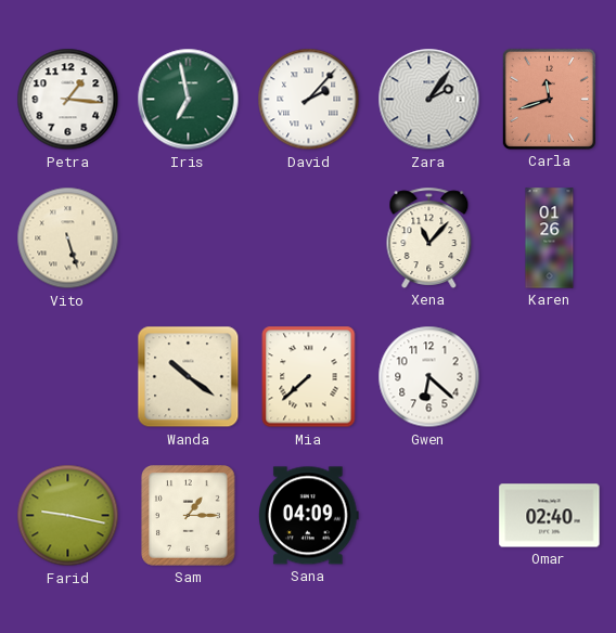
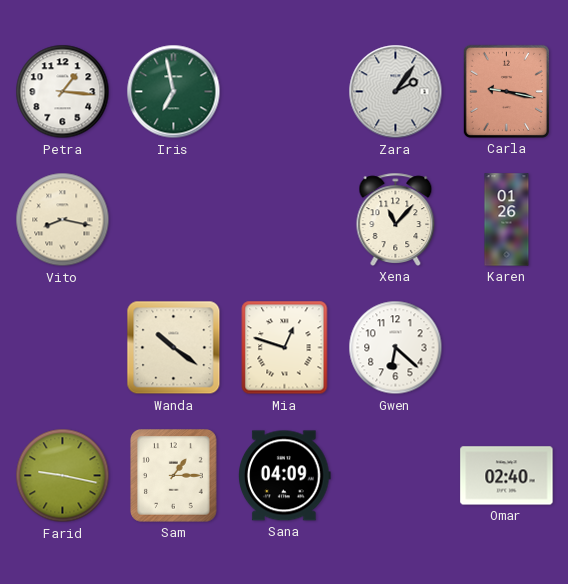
David: 2:07 -> none (309, 100)
Carla: 11:42 -> 9:17 (506, 91)
Vito: 5:27 -> 8:17 (63, 220)
Mia: 7:38 -> 12:48 (285, 348)
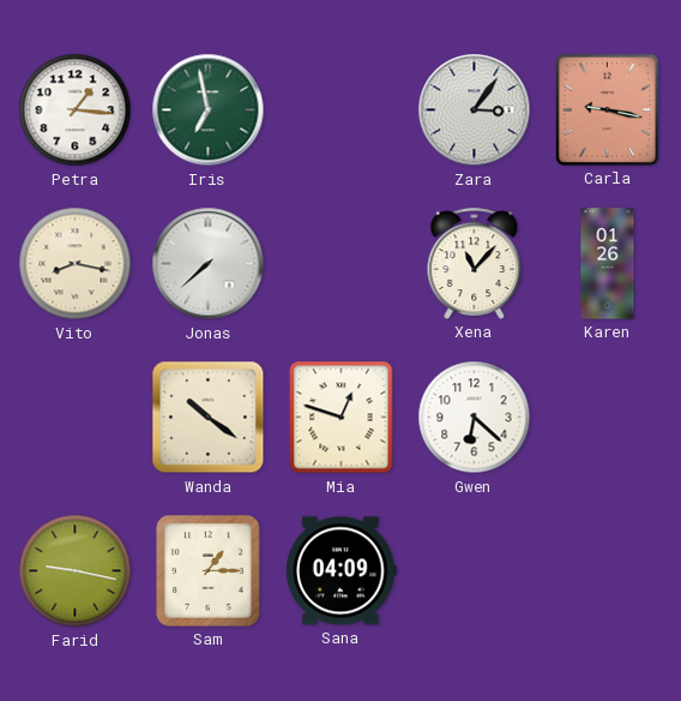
Zara: 2:06 -> 3:06 (475, 110)
Jonas: none -> 7:38 (209, 264)
Omar: 02:40 -> none (507, 476)
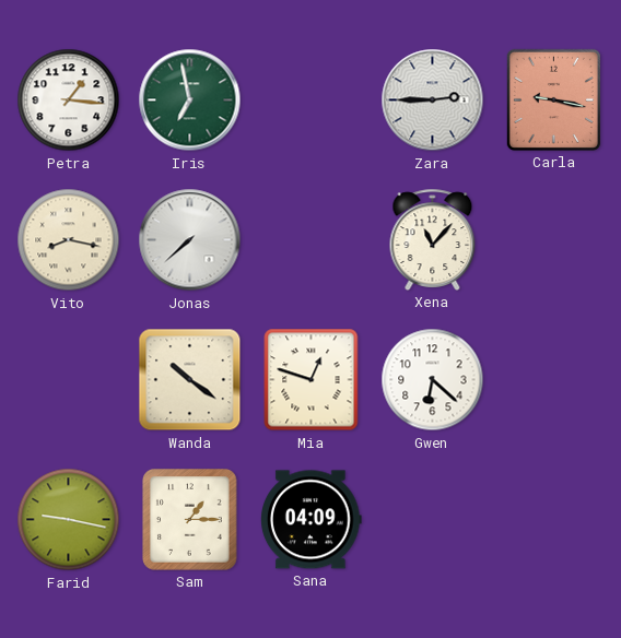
Zara: 3:06 -> 2:45 (433, 101)
Karen: 01:26 -> none (608, 264)
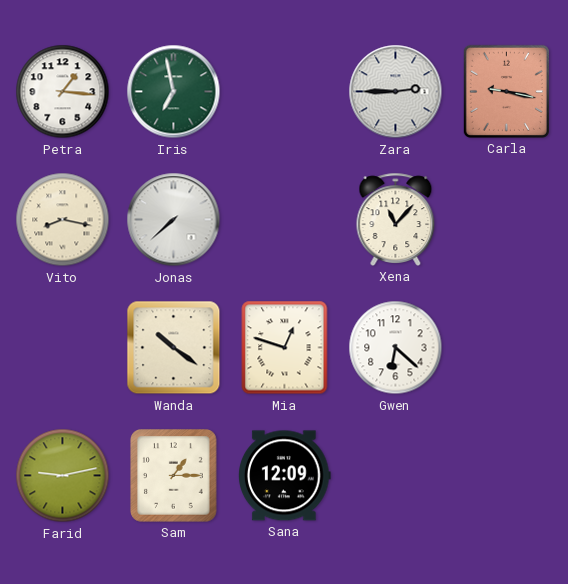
Farid: 9:17 -> 9:13 (63, 476)
Sana: 04:09 -> 12:09 (285, 476)
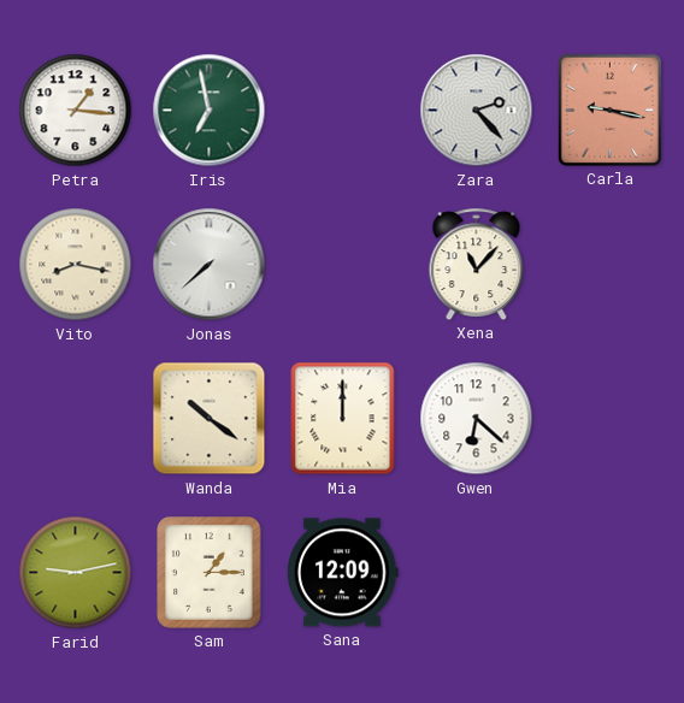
Zara: 2:45 -> 2:23 (477, 111)
Mia: 12:48 -> 12:00 (343, 419)
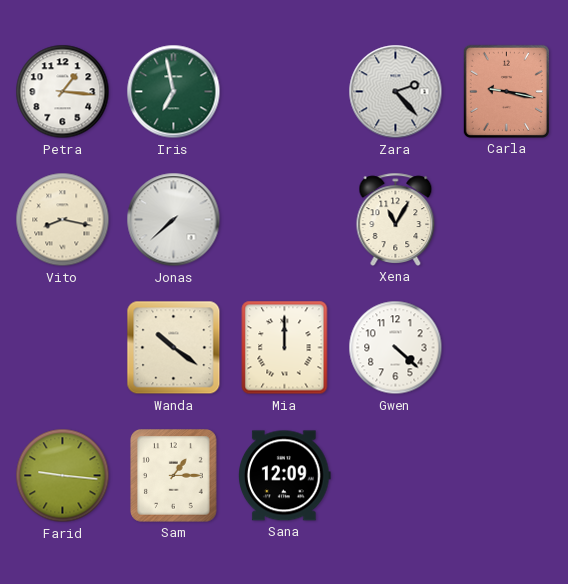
Xena: 11:07 -> 11:05 (396, 219)
Gwen: 6:22 -> 4:22 (396, 348)
Farid: 9:13 -> 9:16 (63, 476)
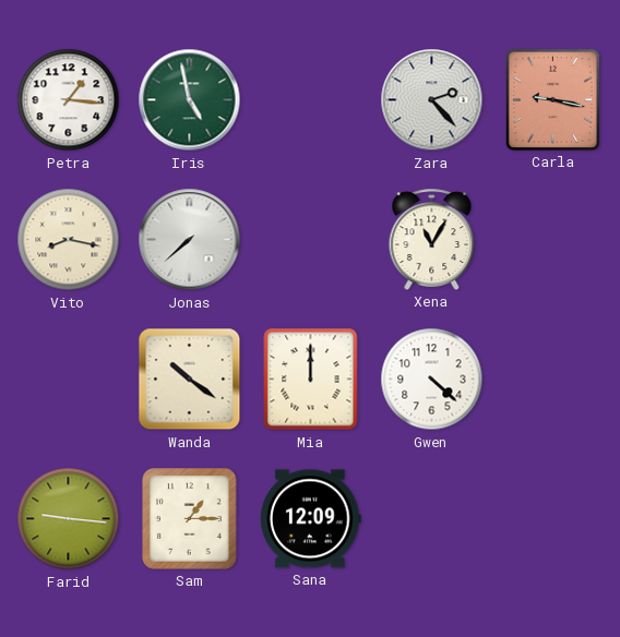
Iris: 6:58 -> 4:58 (190, 100)
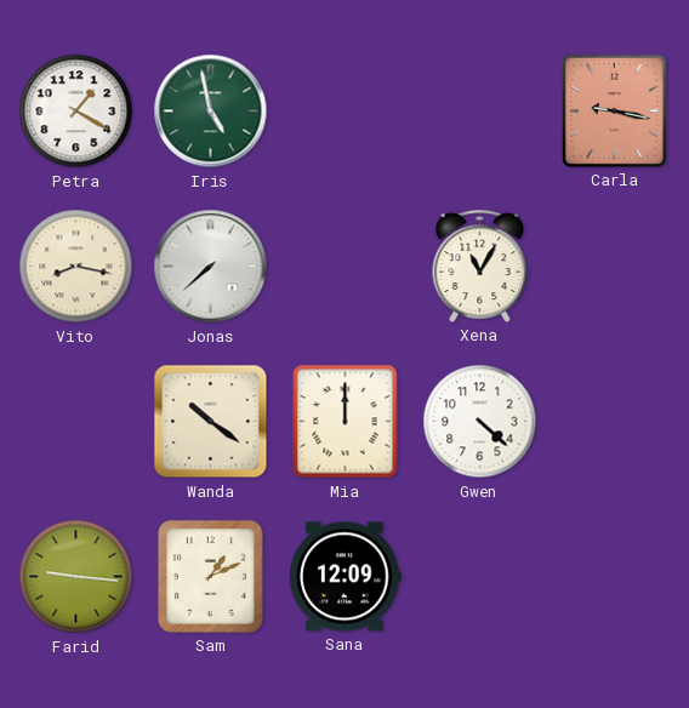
Petra: 1:16 -> 1:20 (76, 112)
Zara: 2:23 -> none (432, 100)
Sam: 1:15 -> 1:11 (211, 577)
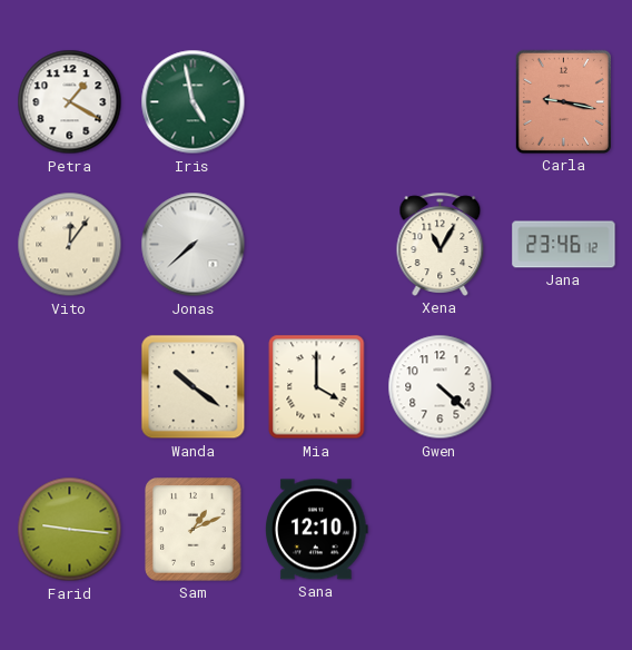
Vito: 8:17 -> 12:06 (70, 245)
Jana: none -> 23:46 (564, 245)
Mia: 12:00 -> 4:00 (317, 387)
Sana: 12:09 -> 12:10 (317, 530)
